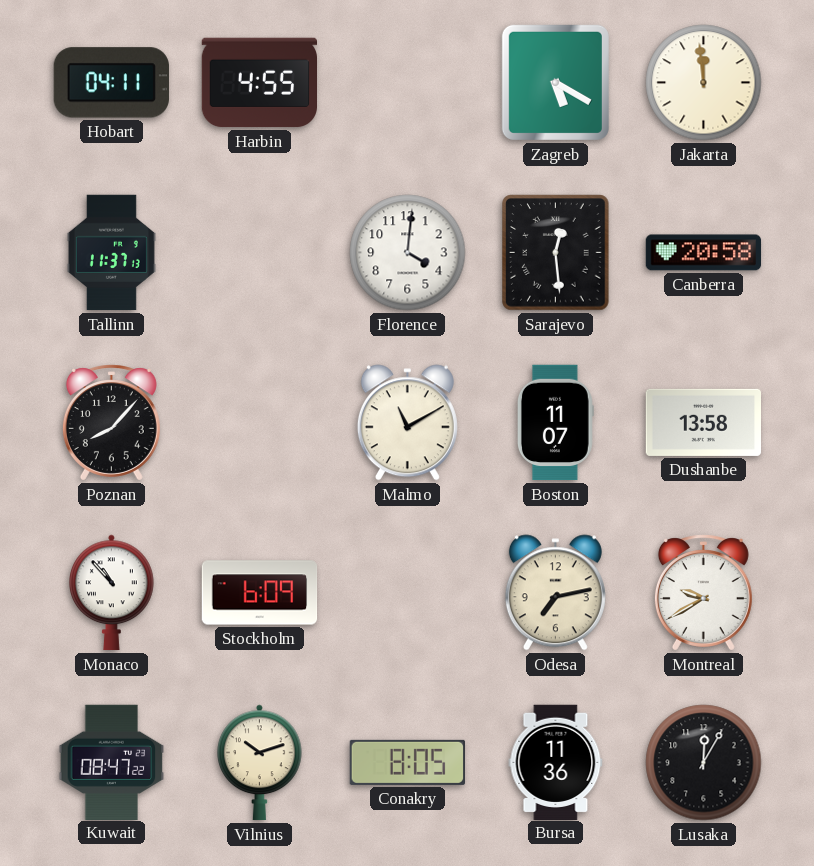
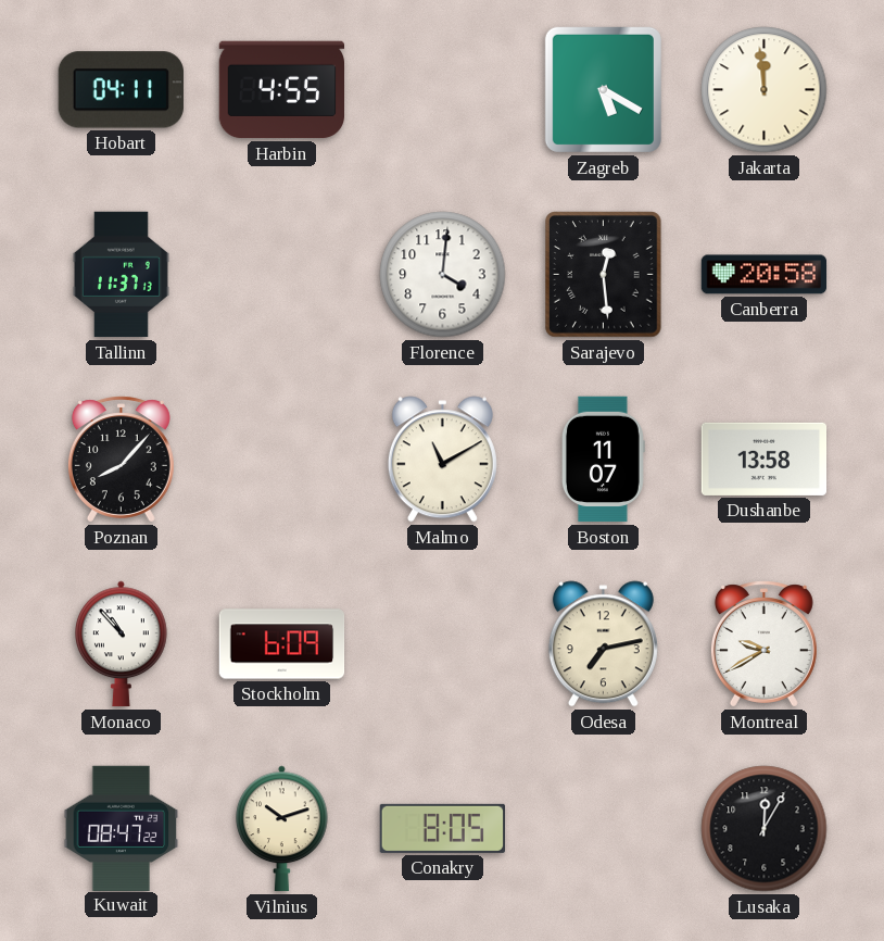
Bursa: 11:36 -> none (556, 762)
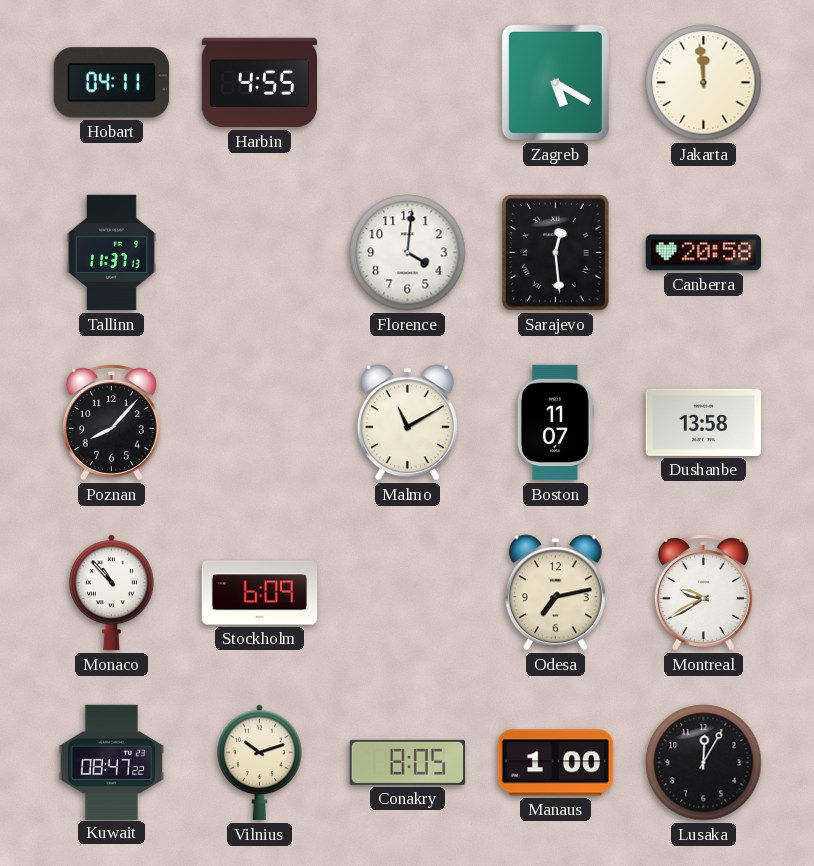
Manaus: none -> 1:00 (556, 763)
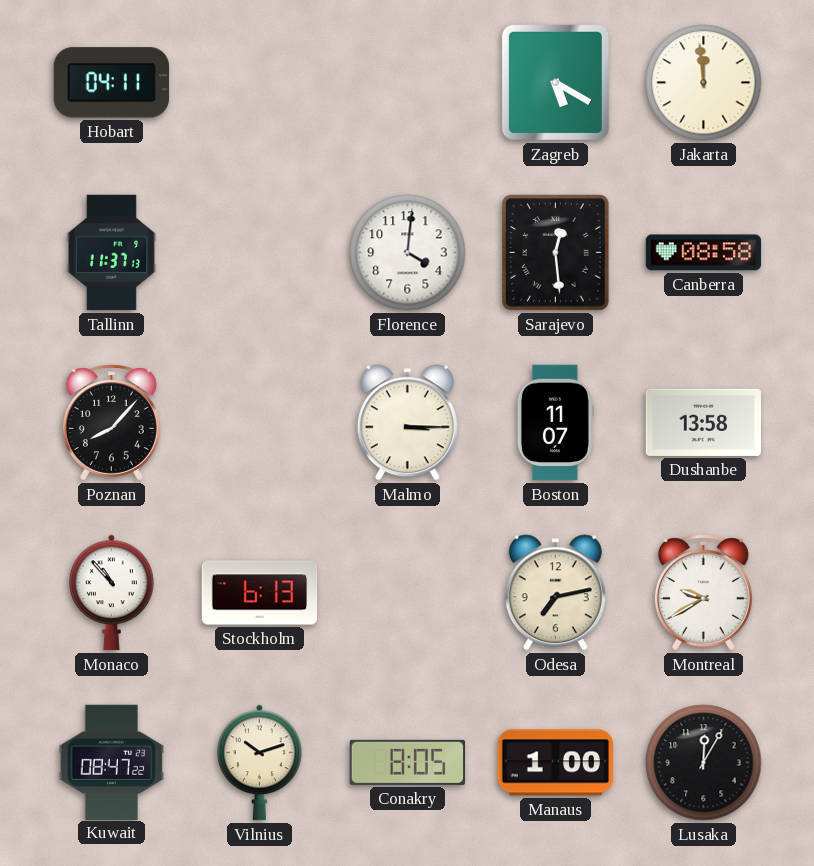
Harbin: 4:55 -> none (259, 83)
Canberra: 20:58 -> 08:58 (704, 253)
Malmo: 11:10 -> 3:15 (407, 423)
Stockholm: 6:09 -> 6:13 (260, 593)
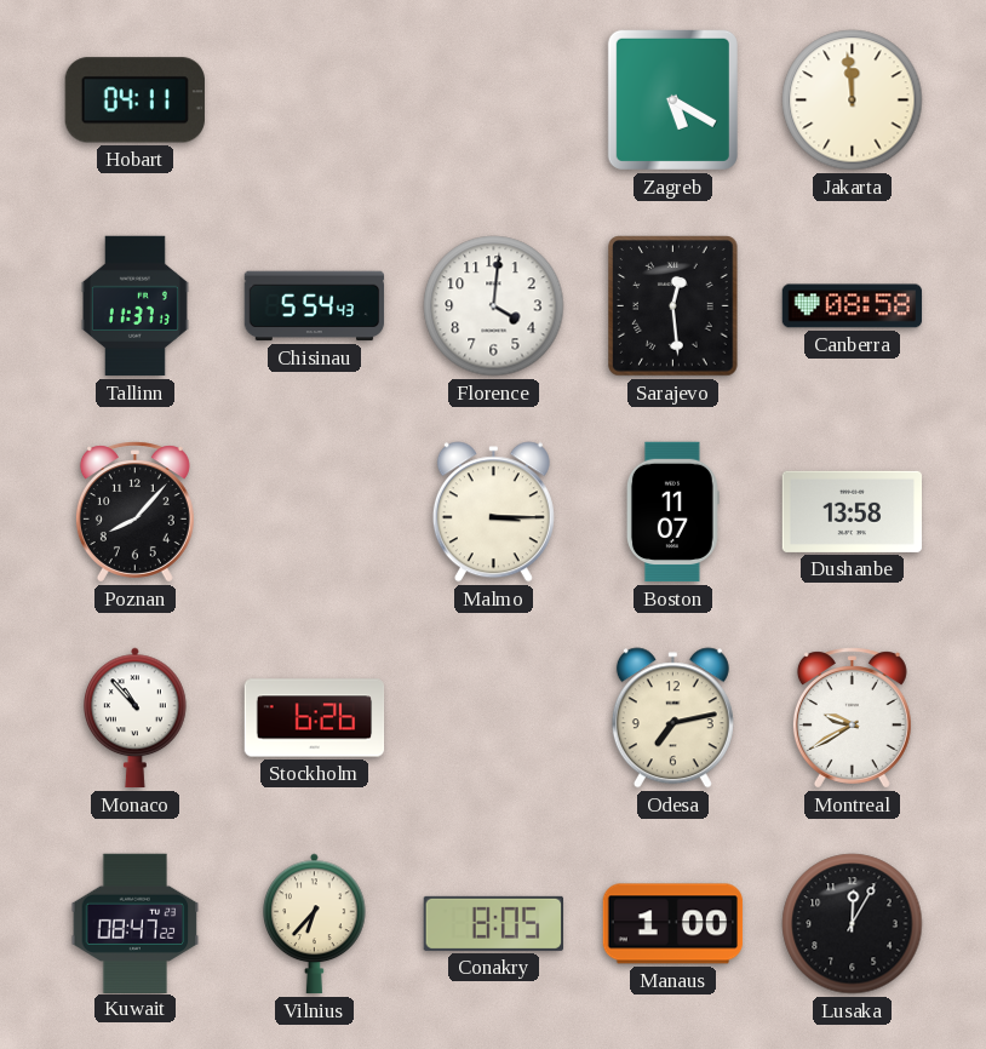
Chisinau: none -> 5:54 (315, 306)
Stockholm: 6:13 -> 6:26 (315, 718)
Vilnius: 10:12 -> 6:37 (315, 924)
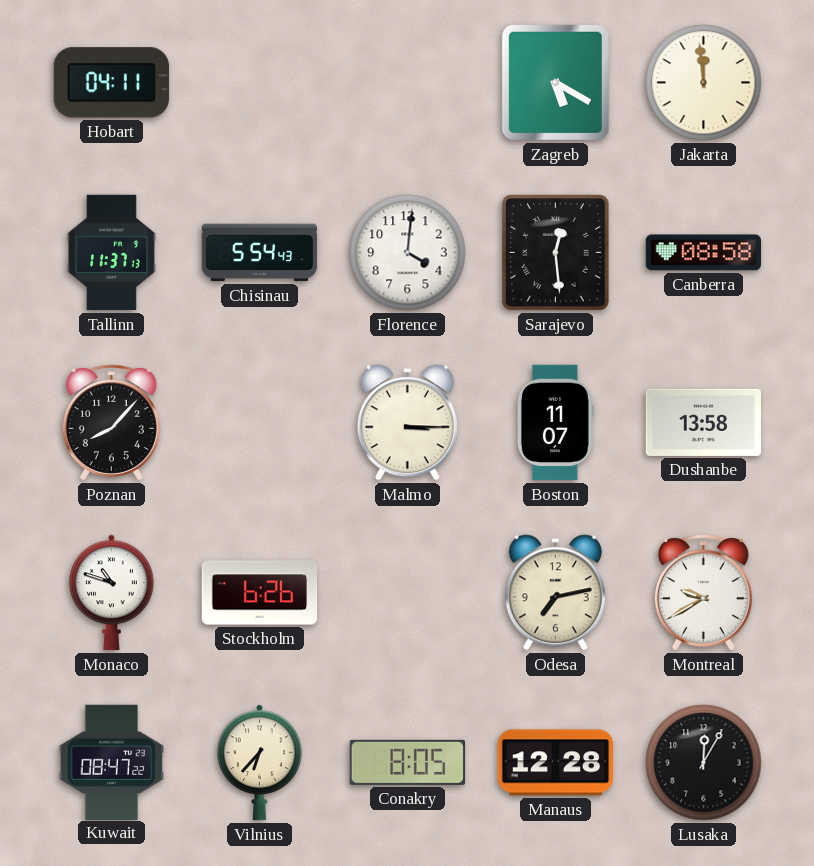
Monaco: 10:53 -> 10:48 (112, 593)
Manaus: 1:00 -> 12:28 (556, 763)
